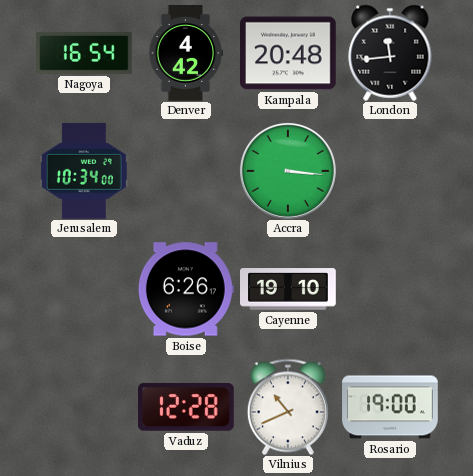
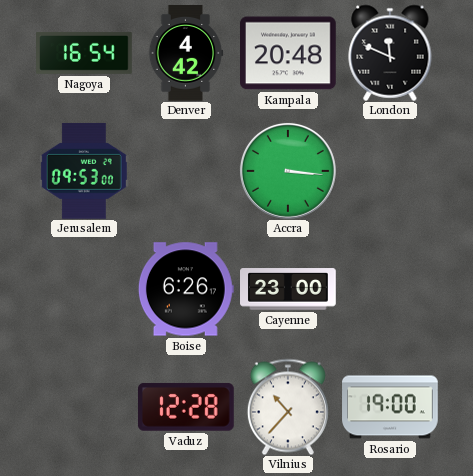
London: 11:44 -> 11:49 (390, 53)
Jerusalem: 10:34 -> 09:53 (84, 171)
Cayenne: 19:10 -> 23:00 (289, 289)
Vilnius: 10:41 -> 10:37 (288, 407)
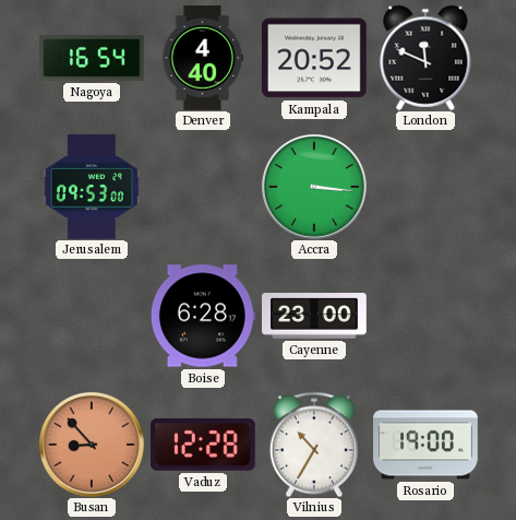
Denver: 4:42 -> 4:40 (203, 58)
Kampala: 20:48 -> 20:52 (315, 58)
Boise: 6:26 -> 6:28 (203, 316)
Busan: none -> 8:53 (92, 445)
Vilnius: 10:37 -> 10:35 (314, 445)
